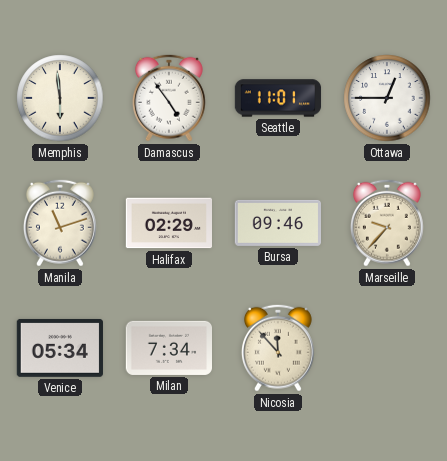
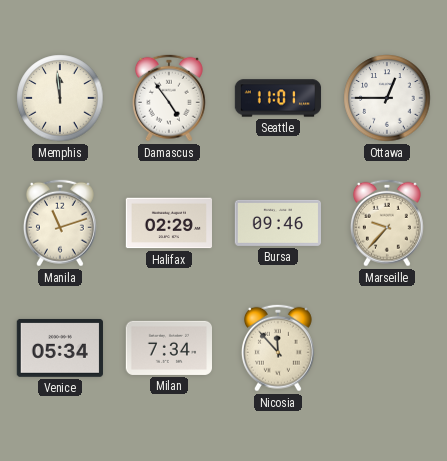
Memphis: 5:59 -> 11:59 (60, 98)
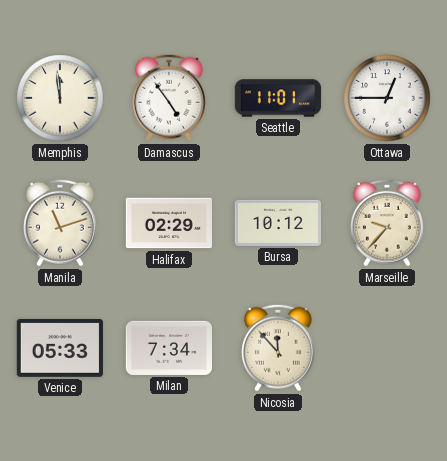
Bursa: 09:46 -> 10:12 (277, 223)
Venice: 05:34 -> 05:33 (59, 348)
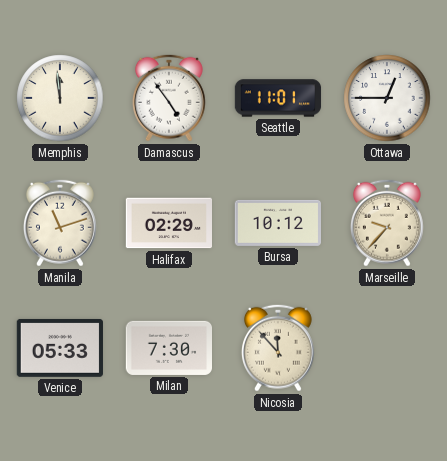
Milan: 7:34 -> 7:30 (168, 348)
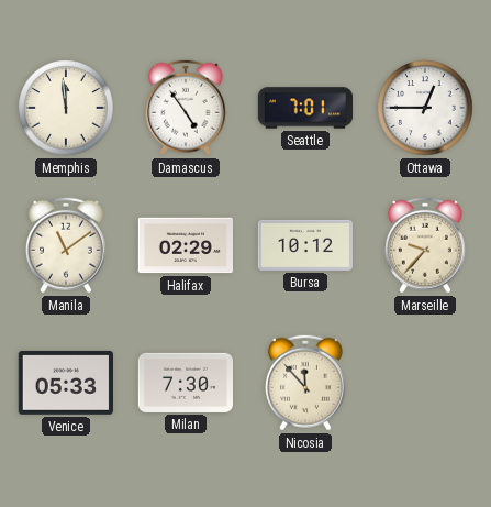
Seattle: 11:01 -> 7:01 (305, 108)
Manila: 11:12 -> 11:09 (66, 245)
